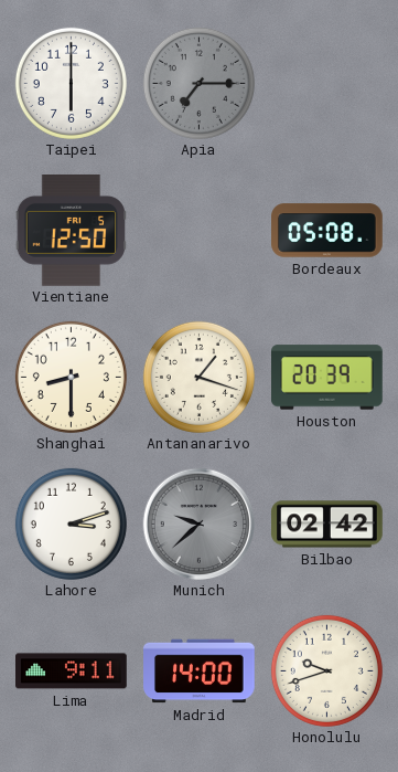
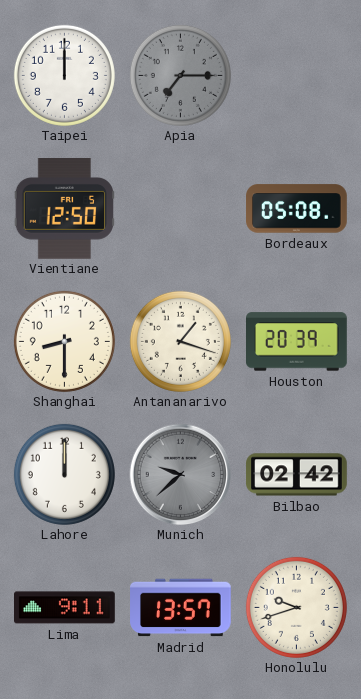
Taipei: 6:00 -> 12:00 (64, 75)
Lahore: 3:12 -> 12:00 (64, 474)
Madrid: 14:00 -> 13:57 (181, 608)
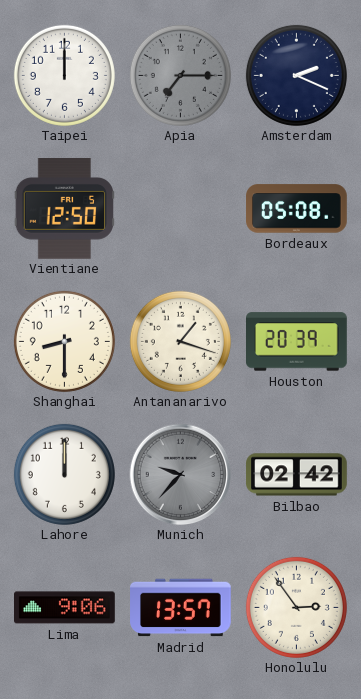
Amsterdam: none -> 2:19 (296, 75)
Munich: 9:38 -> 9:37 (180, 474)
Lima: 9:11 -> 9:06 (65, 608)
Honolulu: 9:42 -> 2:54 (296, 607)
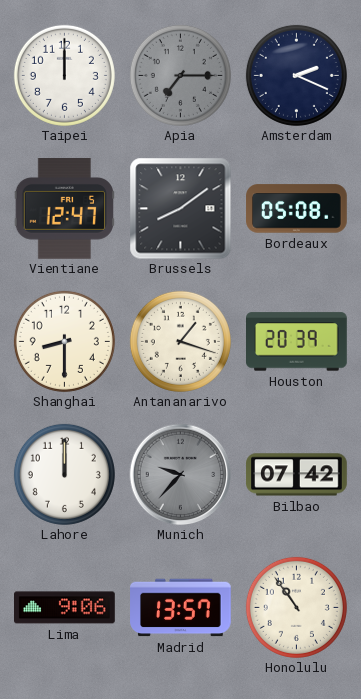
Vientiane: 12:50 -> 12:47 (64, 209)
Brussels: none -> 8:09 (180, 208)
Bilbao: 02:42 -> 07:42 (297, 475)
Honolulu: 2:54 -> 10:54 (296, 607)
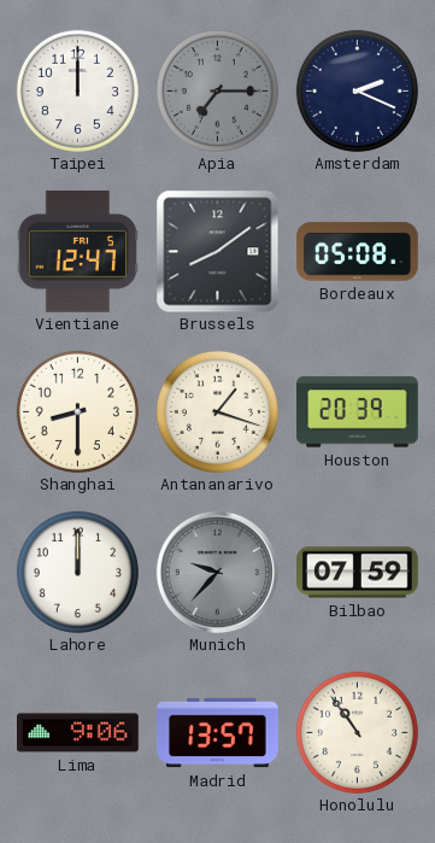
Bilbao: 07:42 -> 07:59 (358, 573)
